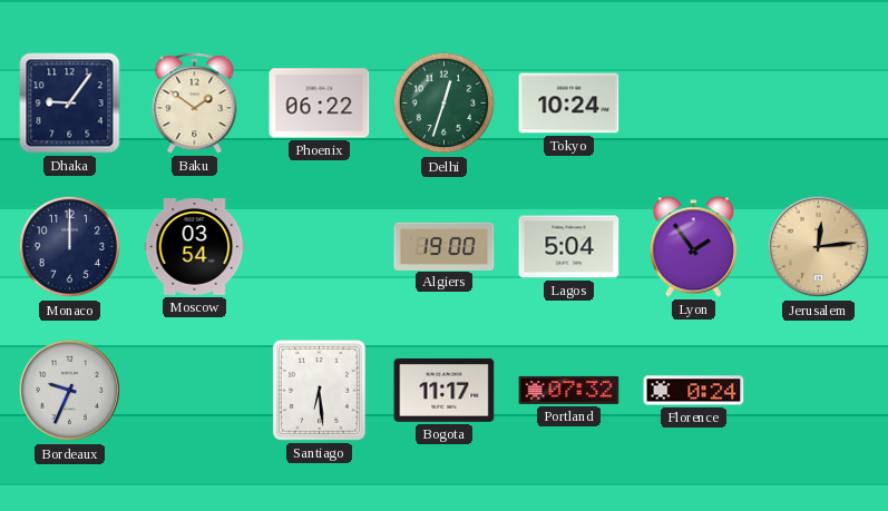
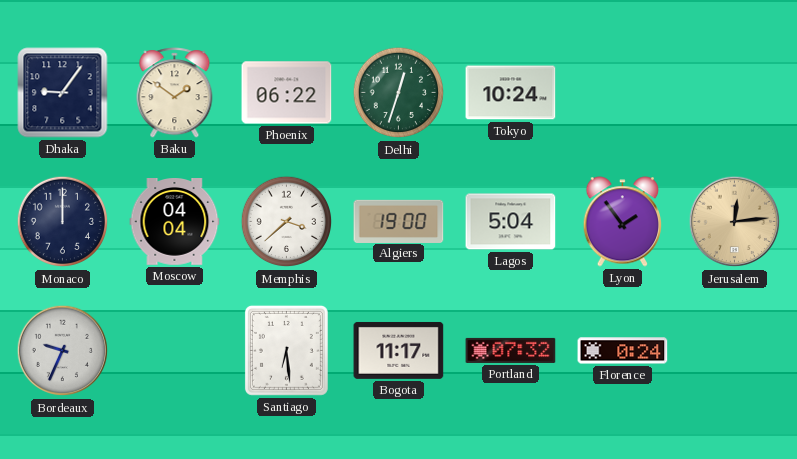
Moscow: 03:54 -> 04:04 (175, 222)
Memphis: none -> 3:38 (287, 222)
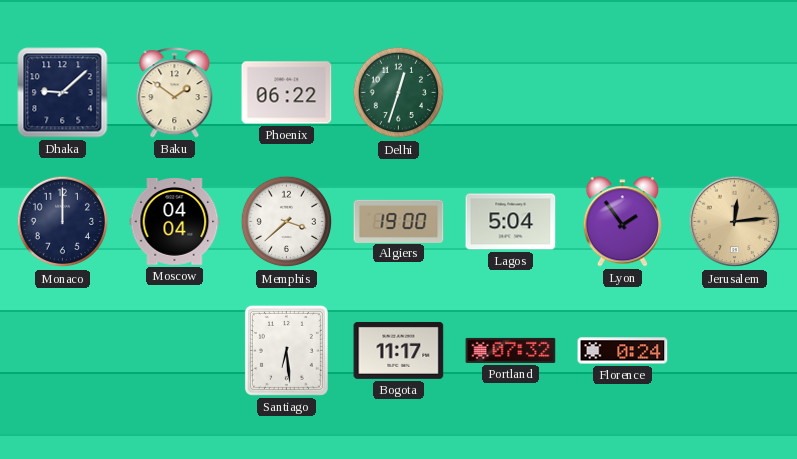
Dhaka: 9:06 -> 9:08 (63, 93)
Tokyo: 10:24 -> none (511, 93)
Bordeaux: 9:34 -> none (63, 351)
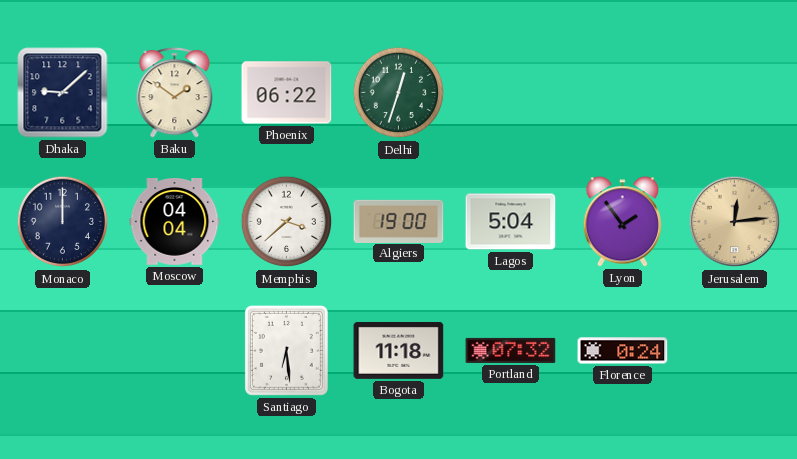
Bogota: 11:17 -> 11:18 (399, 350)
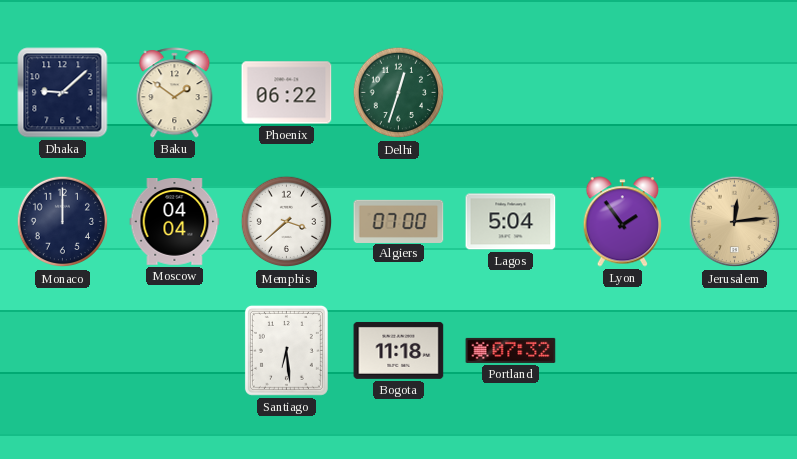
Algiers: 19:00 -> 07:00 (399, 221)
Florence: 0:24 -> none (623, 351)
